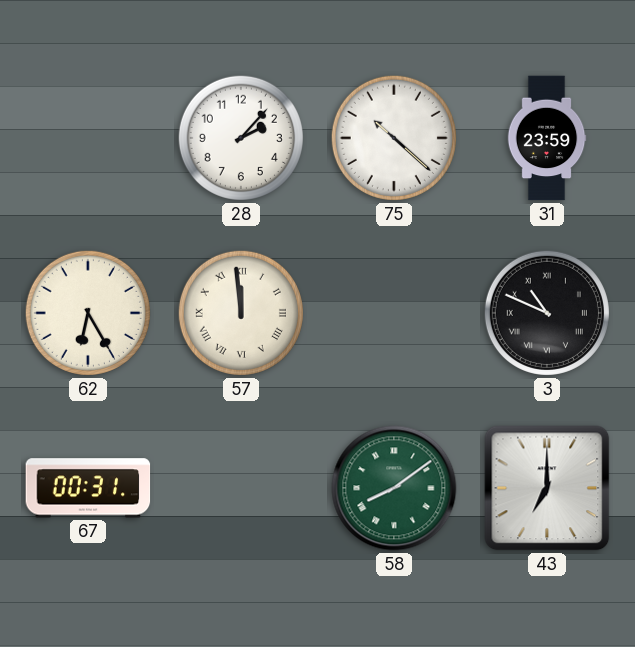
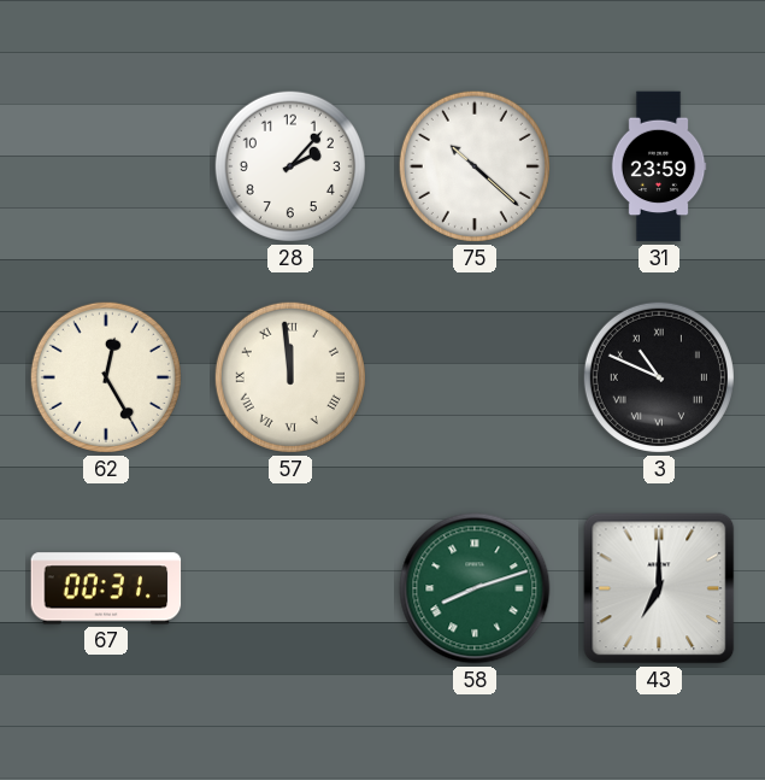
62: 6:25 -> 12:25 (106, 377)
58: 8:09 -> 8:12 (475, 588)
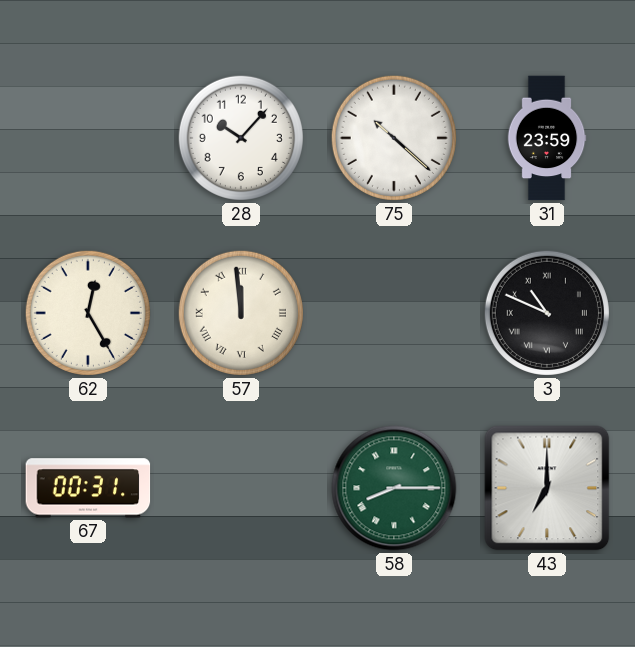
28: 2:07 -> 10:07 (241, 138)
58: 8:12 -> 8:15 (394, 488)
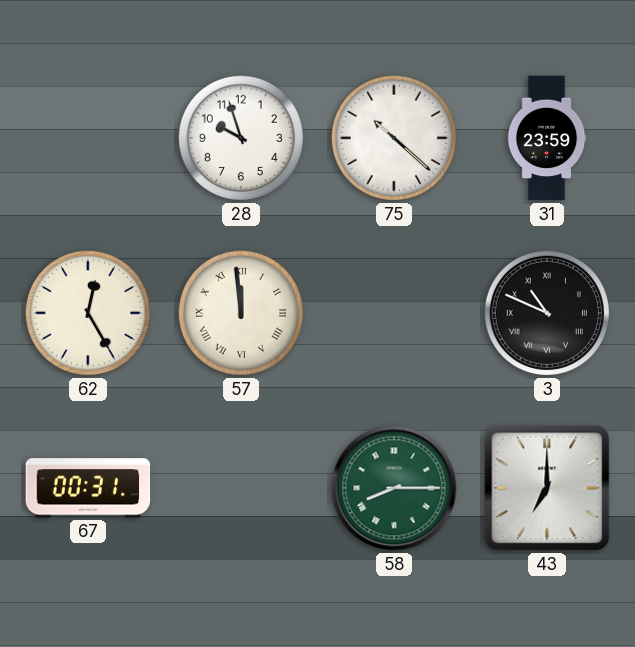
28: 10:07 -> 9:57 (241, 138)
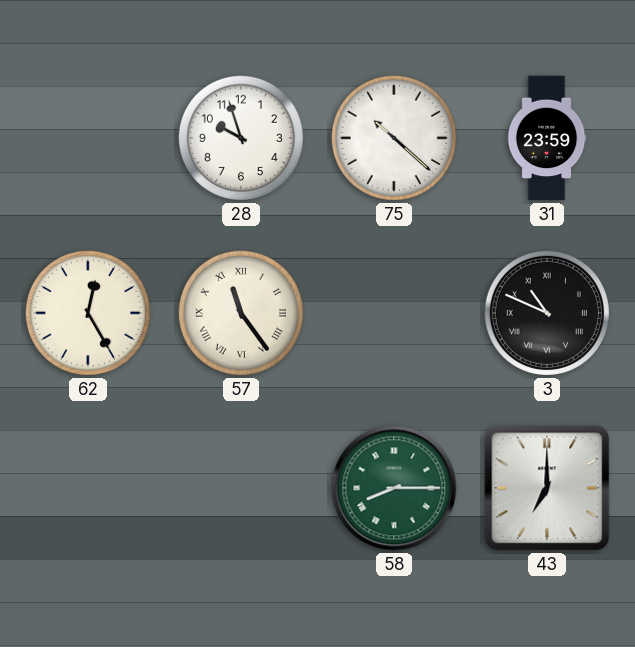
57: 11:59 -> 11:24 (241, 313)
67: 00:31 -> none (88, 488)
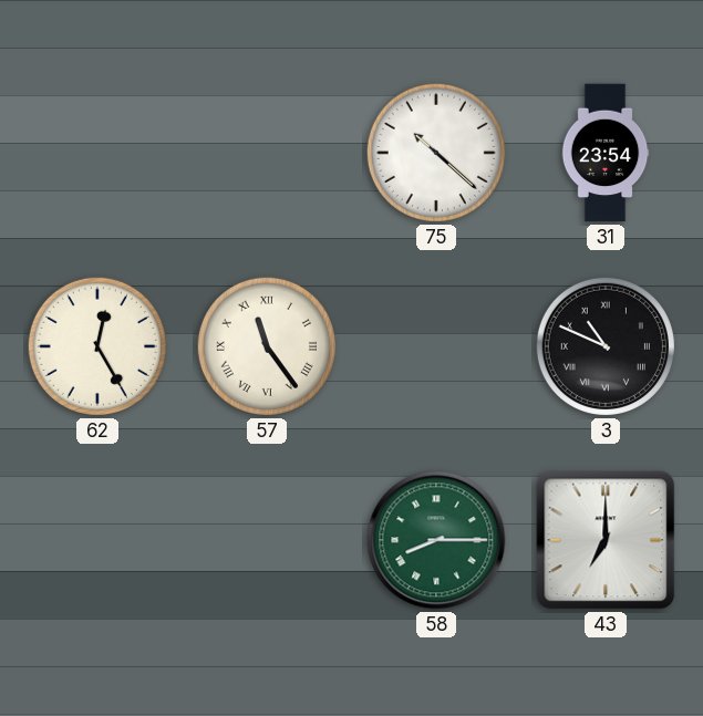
28: 9:57 -> none (241, 138)
31: 23:59 -> 23:54 (606, 153)
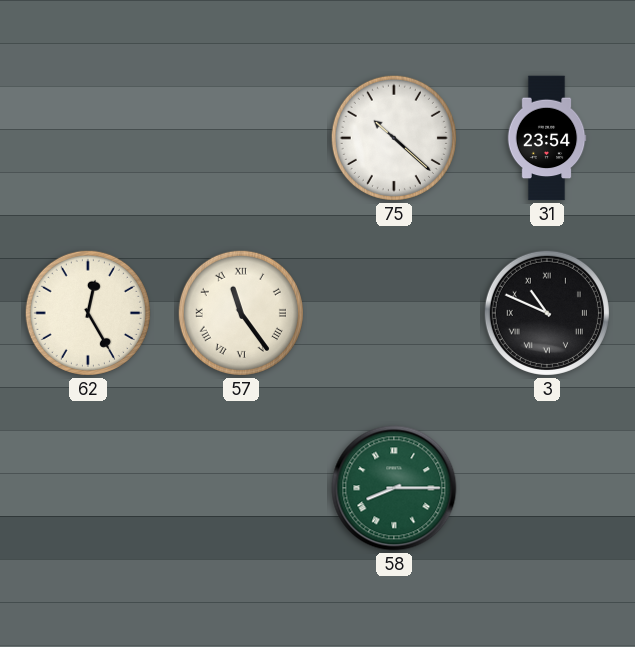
43: 7:00 -> none (606, 540)
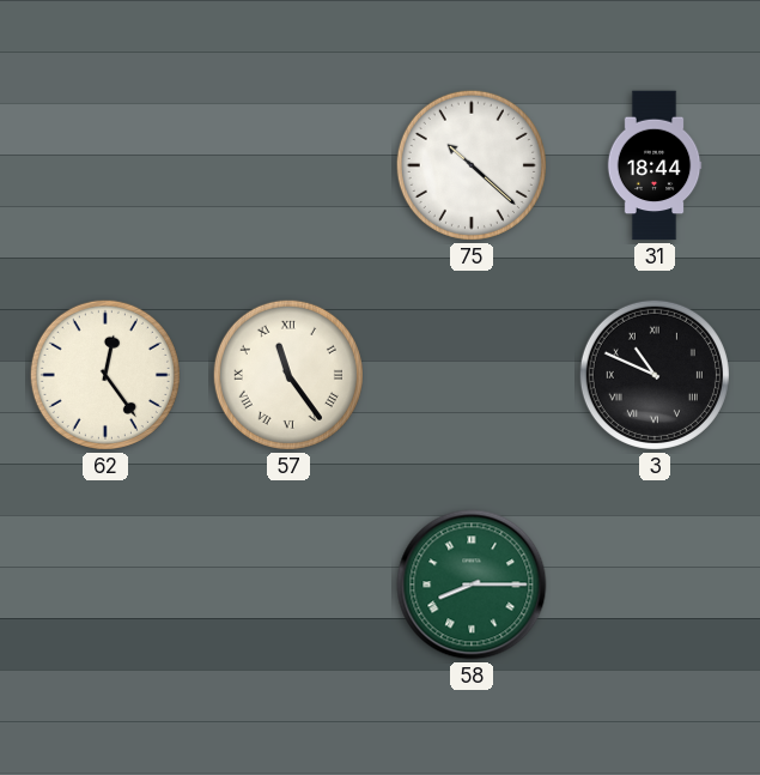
31: 23:54 -> 18:44 (655, 165)
62: 12:25 -> 12:24 (105, 375)
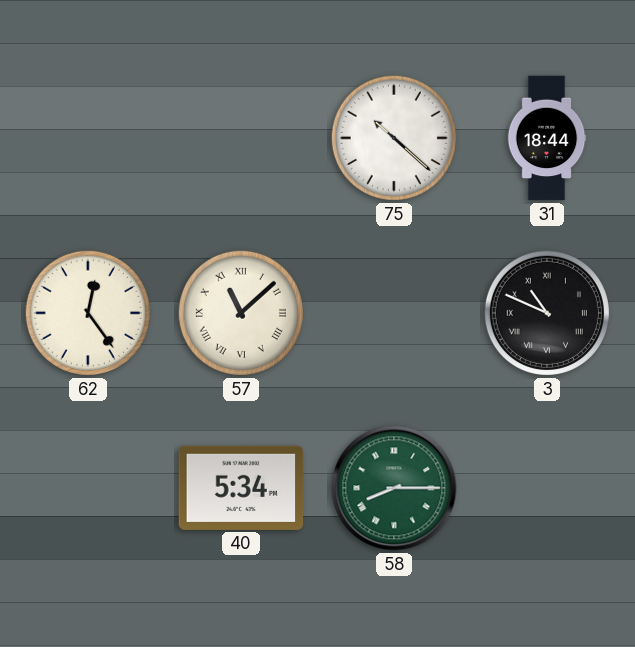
57: 11:24 -> 11:08 (241, 313)
40: none -> 5:34 (241, 488)
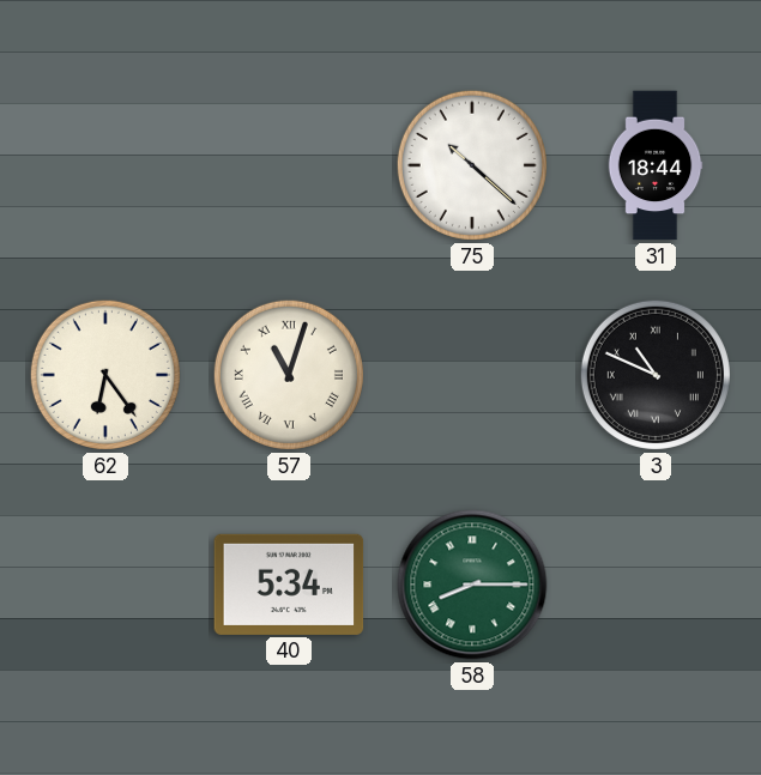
62: 12:24 -> 6:24 (105, 375)
57: 11:08 -> 11:03 (289, 375)
